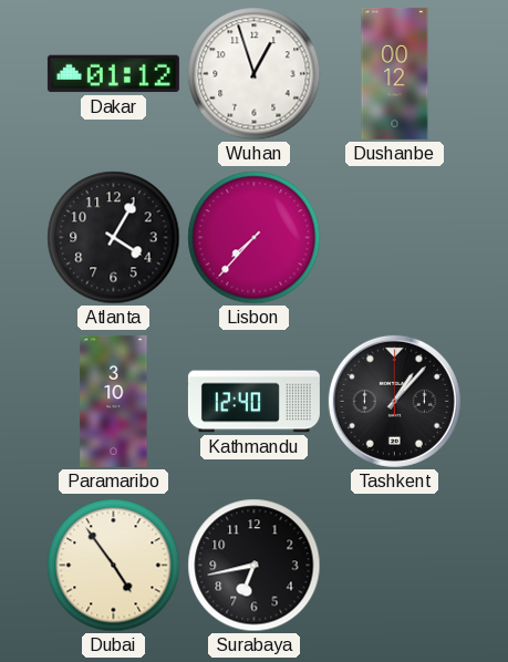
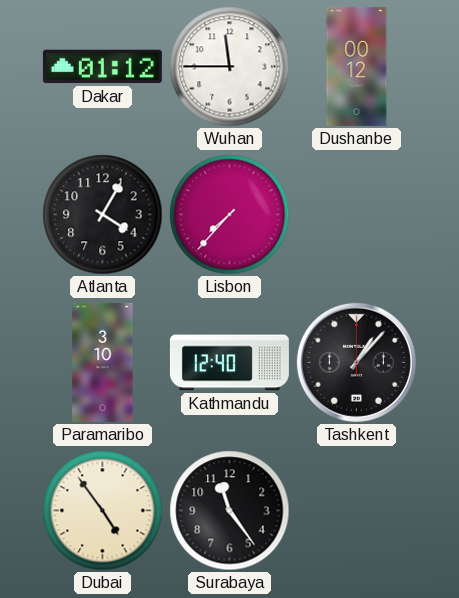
Wuhan: 12:57 -> 11:45 (230, 67)
Surabaya: 6:43 -> 11:24 (230, 511)
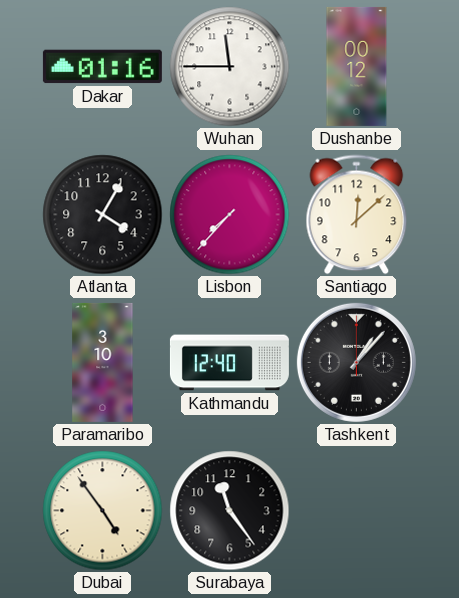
Dakar: 01:12 -> 01:16 (102, 67)
Santiago: none -> 12:08 (357, 215)
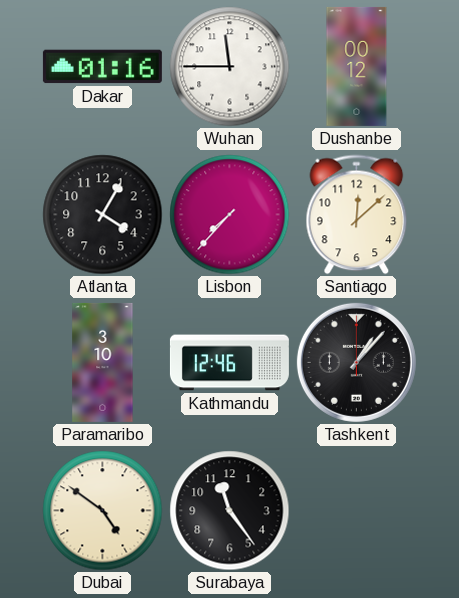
Kathmandu: 12:40 -> 12:46 (229, 363)
Dubai: 4:54 -> 4:51 (103, 511)
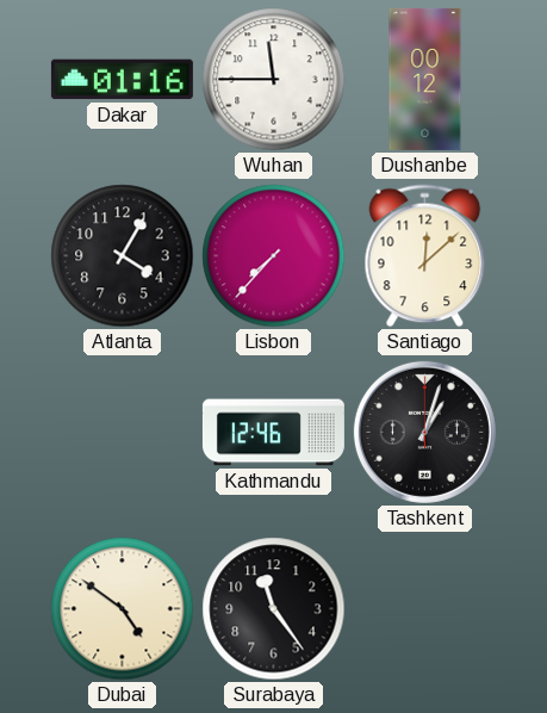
Paramaribo: 3:10 -> none (103, 362)
Tashkent: 1:07 -> 1:03 (424, 432)
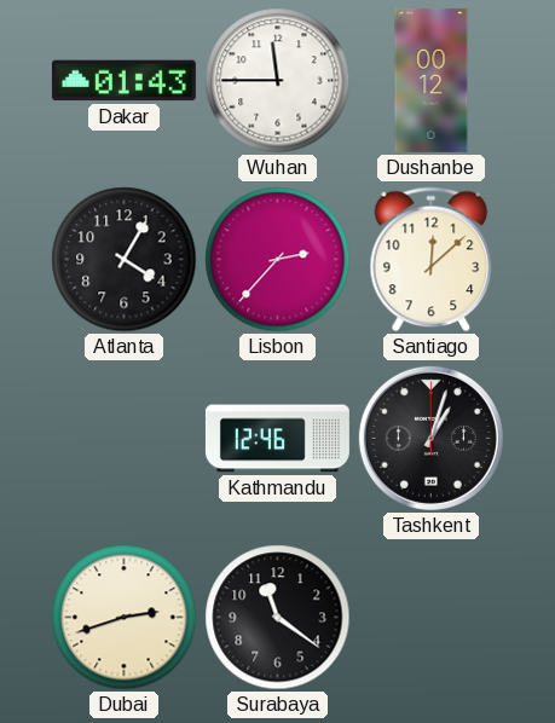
Dakar: 01:16 -> 01:43 (123, 81)
Lisbon: 7:37 -> 2:37 (278, 260)
Dubai: 4:51 -> 2:42 (125, 618)
Surabaya: 11:24 -> 11:21 (278, 618)
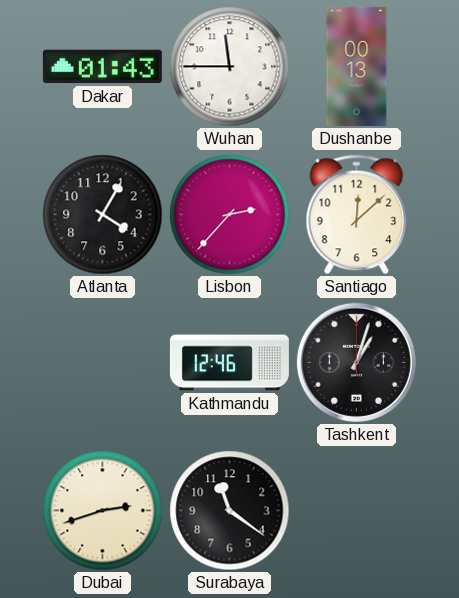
Dushanbe: 00:12 -> 00:13 (357, 66)
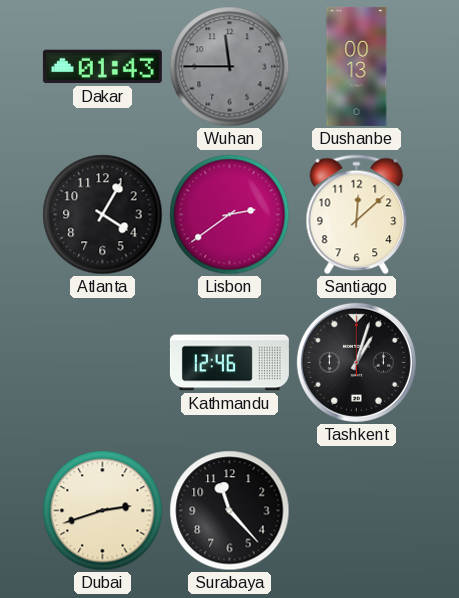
Wuhan dial: white -> grey (230, 67)
Lisbon: 2:37 -> 2:39 (230, 215)
Surabaya: 11:21 -> 11:23 (230, 511)
